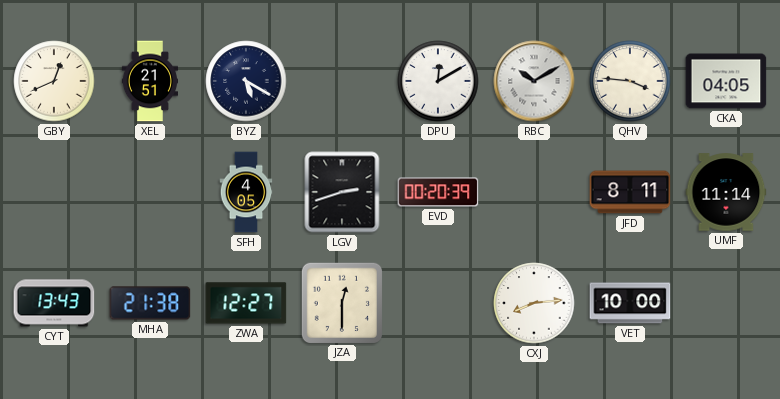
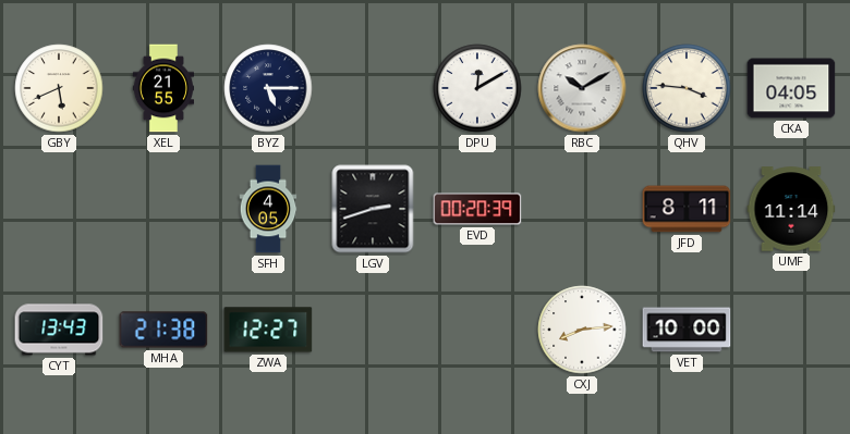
GBY: 12:41 -> 5:41 (59, 88)
XEL: 21:51 -> 21:55 (162, 88)
BYZ: 5:20 -> 5:15 (268, 88)
JZA: 12:30 -> none (341, 302)
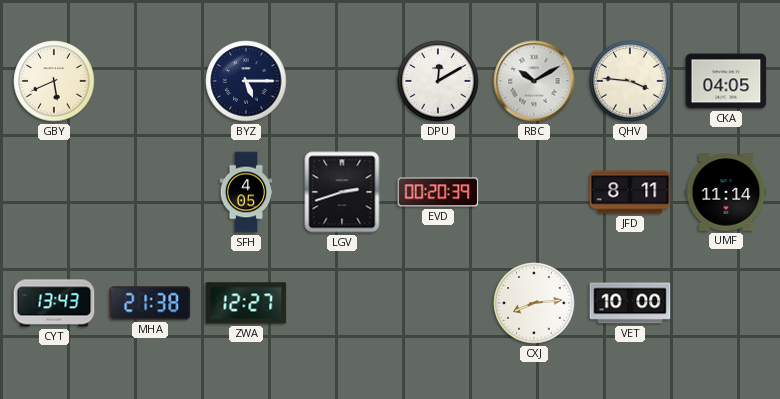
XEL: 21:55 -> none (162, 88)
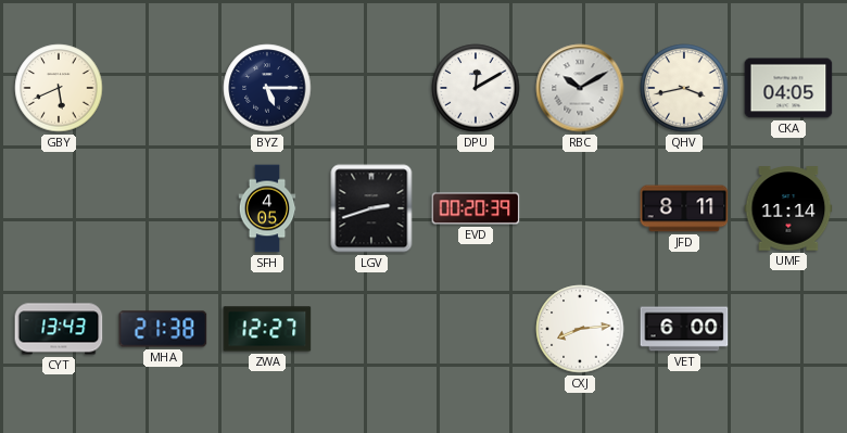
QHV: 3:46 -> 3:43 (684, 88)
VET: 10:00 -> 6:00 (684, 329)
